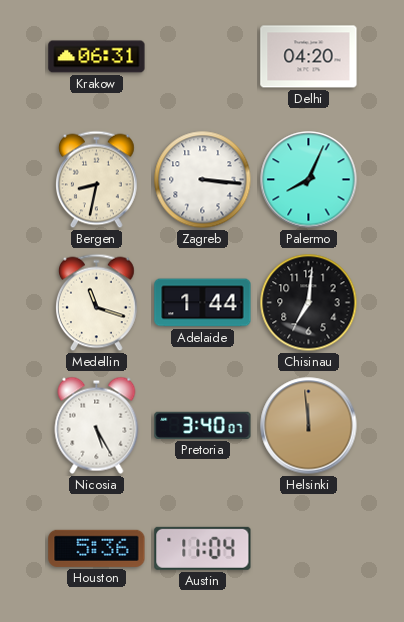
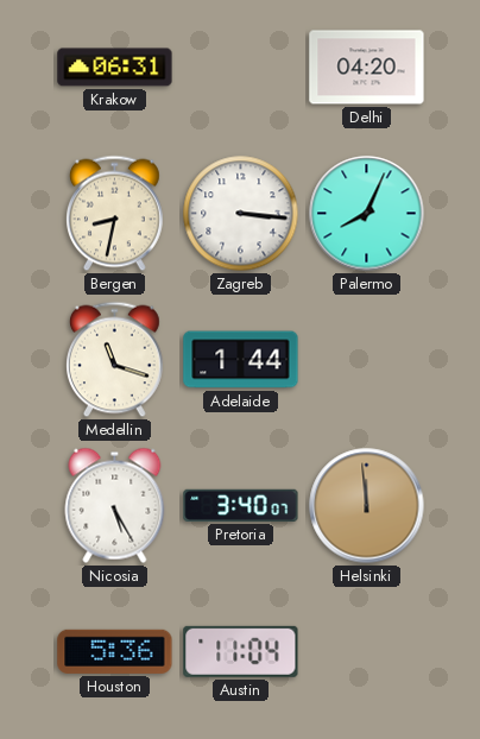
Chisinau: 7:01 -> none (309, 303)
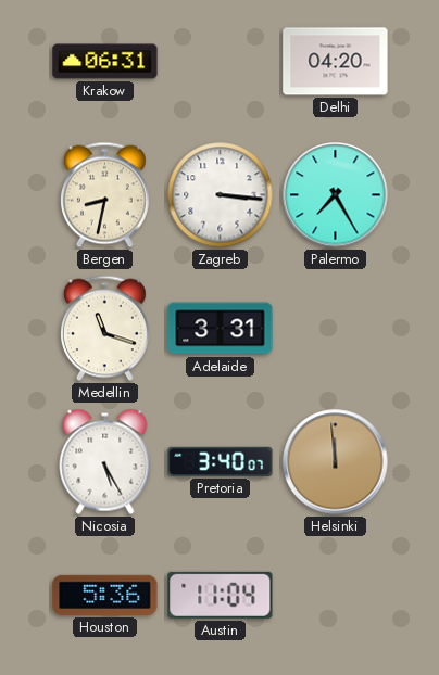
Palermo: 8:04 -> 7:25 (336, 195)
Adelaide: 1:44 -> 3:31 (221, 329)
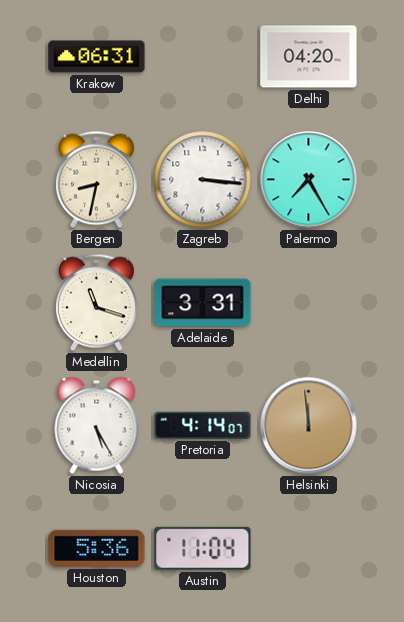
Pretoria: 3:40 -> 4:14 (203, 425)
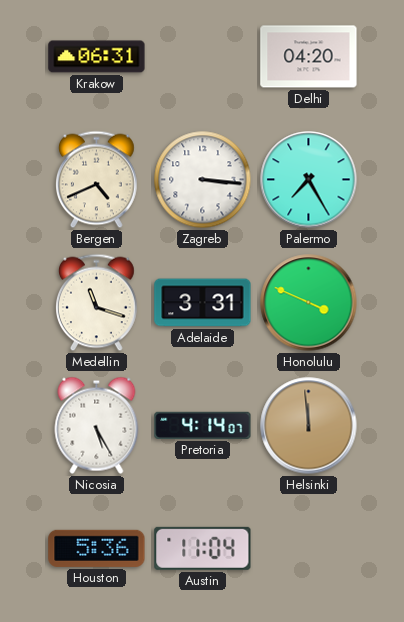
Bergen: 8:32 -> 4:41 (97, 180)
Honolulu: none -> 3:49 (309, 303)
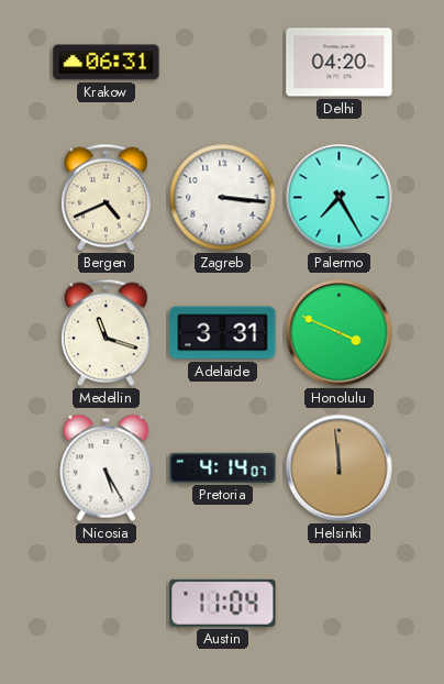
Houston: 5:36 -> none (97, 548)
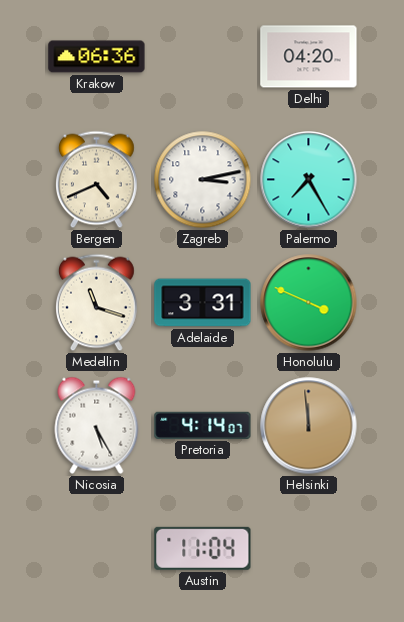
Krakow: 06:31 -> 06:36 (97, 57)
Zagreb: 3:16 -> 3:13 (203, 180)
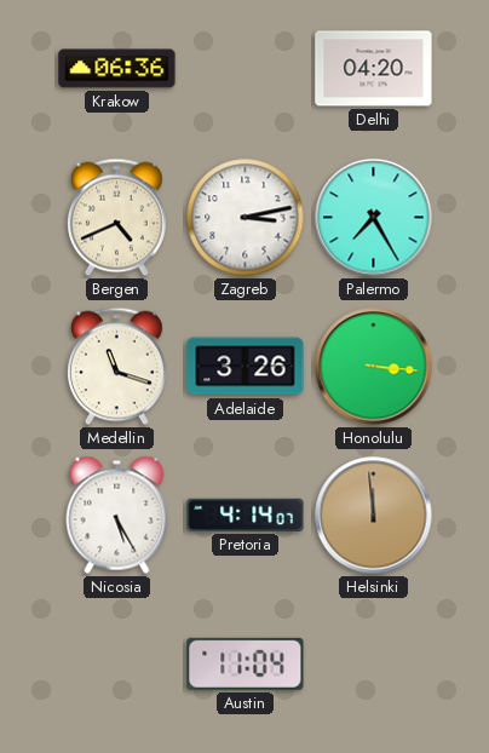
Adelaide: 3:31 -> 3:26 (246, 367)
Honolulu: 3:49 -> 3:16 (374, 367)
